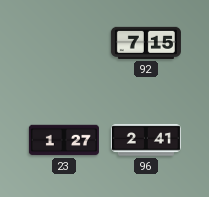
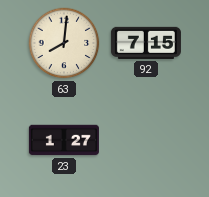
63: none -> 8:01 (64, 43)
96: 2:41 -> none (146, 140)
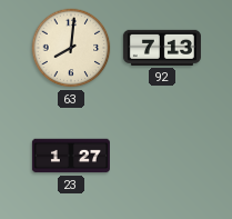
92: 7:15 -> 7:13 (162, 48)
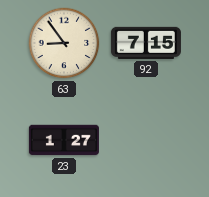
63: 8:01 -> 8:54 (64, 43)
92: 7:13 -> 7:15 (146, 43)
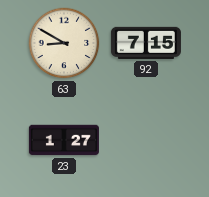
63: 8:54 -> 8:50 (64, 43)
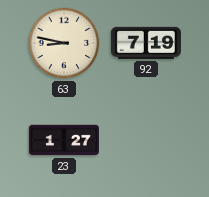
63: 8:50 -> 8:47 (64, 43)
92: 7:15 -> 7:19 (146, 43)
